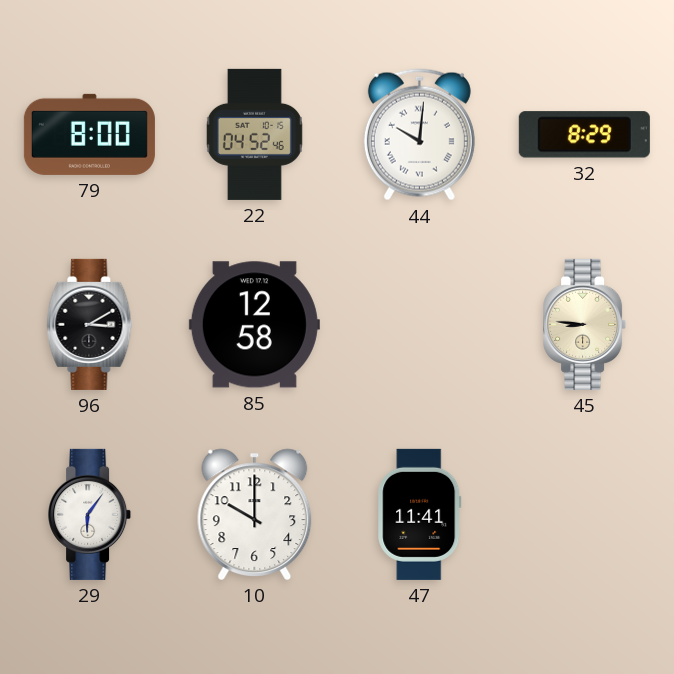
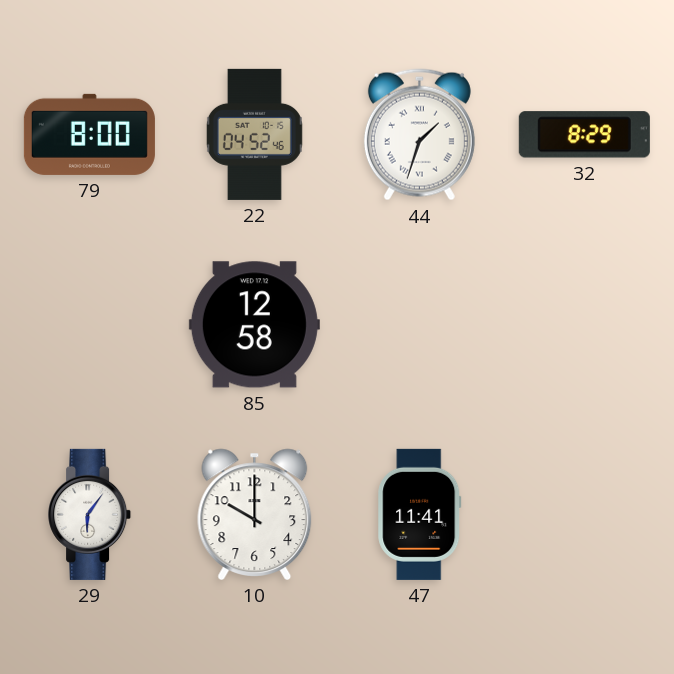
44: 10:01 -> 1:33 (419, 135)
96: 3:10 -> none (90, 324)
45: 8:46 -> none (585, 324)
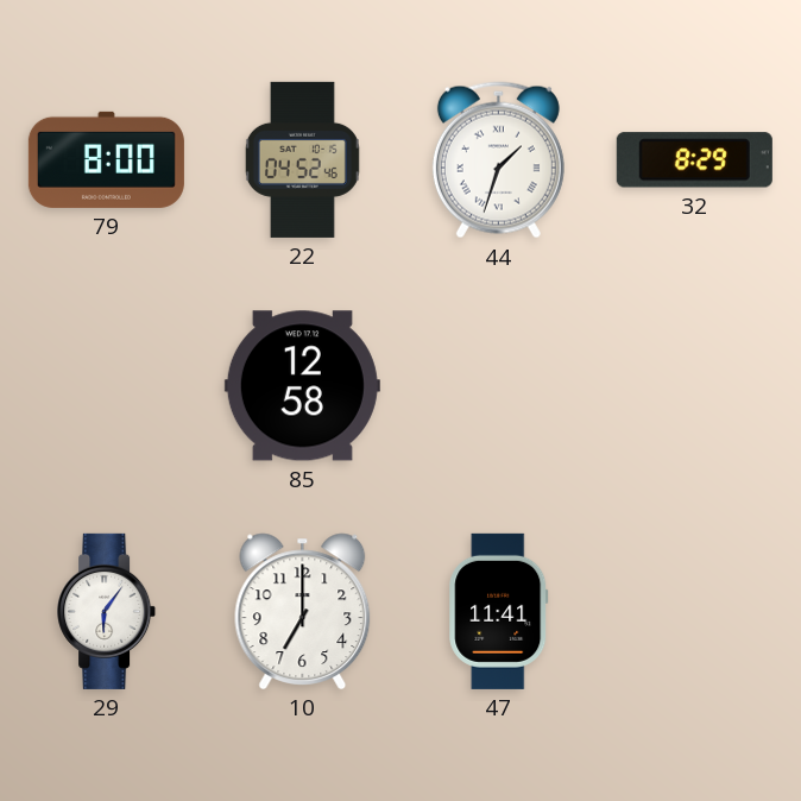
10: 10:00 -> 7:00 (303, 611)
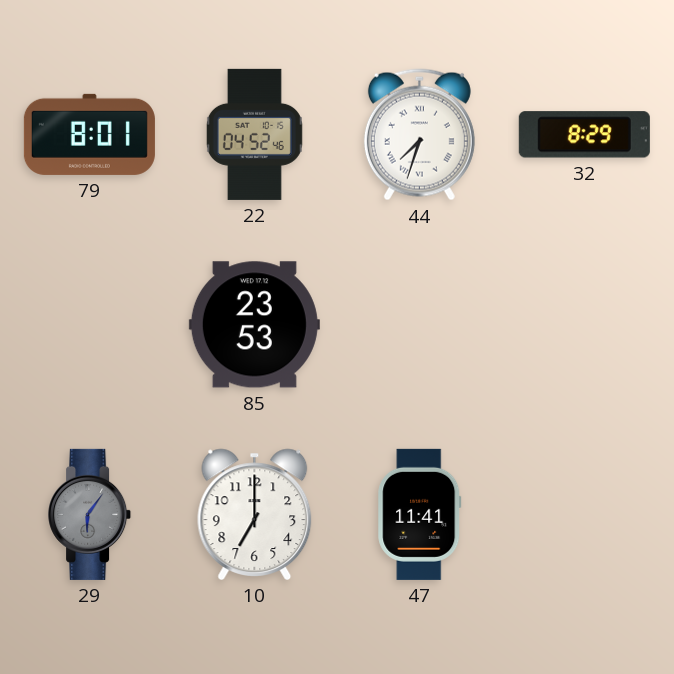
79: 8:00 -> 8:01 (89, 134)
44: 1:33 -> 7:33 (419, 135)
85: 12:58 -> 23:53 (254, 325)
29 dial: white -> grey (90, 514)
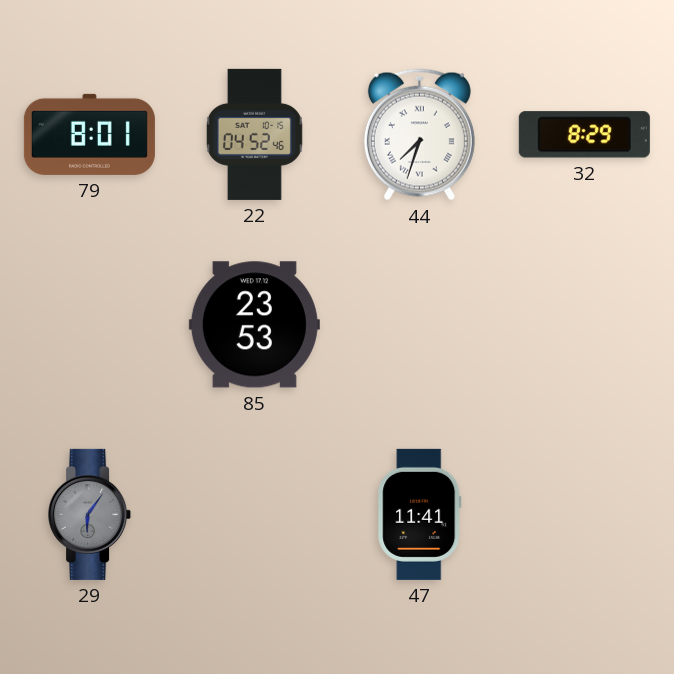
10: 7:00 -> none (255, 514)
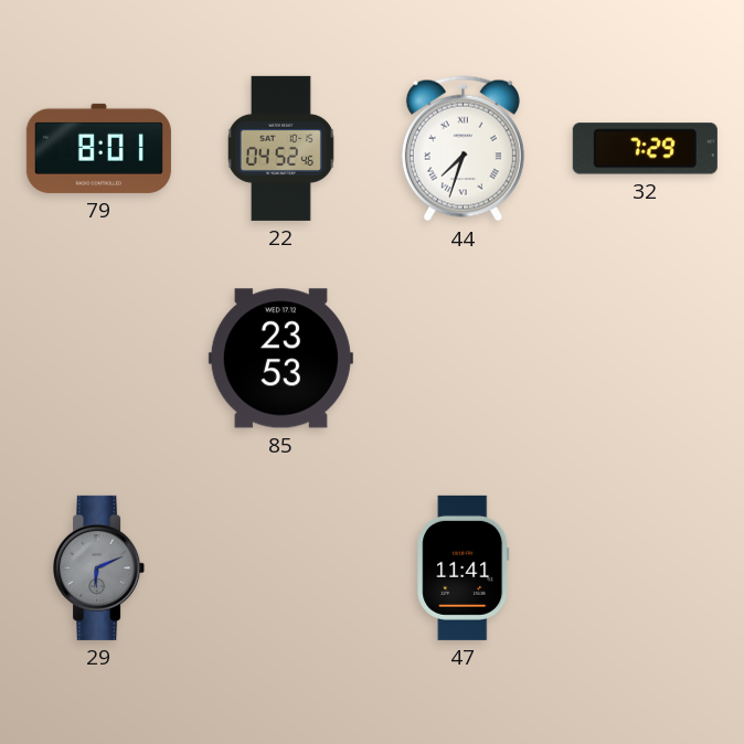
32: 8:29 -> 7:29 (645, 149)
29: 6:06 -> 6:11 (99, 567)
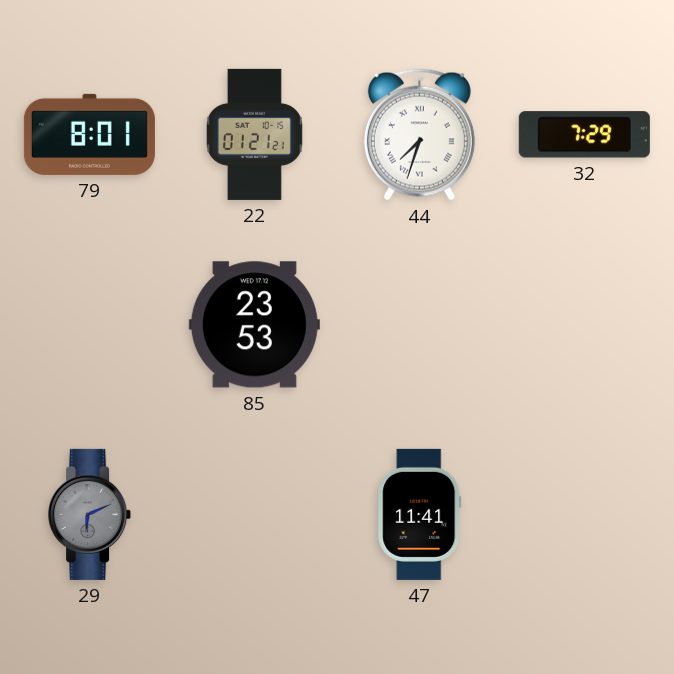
22: 04:52 -> 01:21 (254, 134)
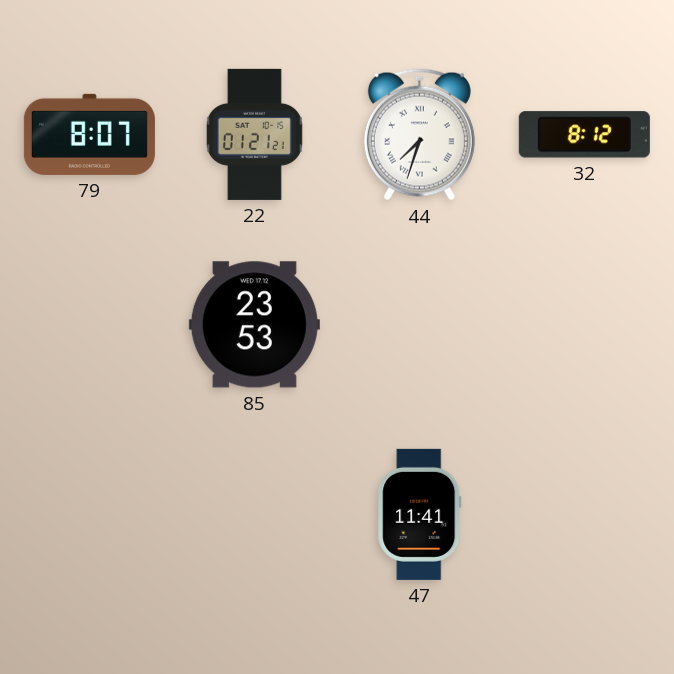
79: 8:01 -> 8:07 (89, 134)
32: 7:29 -> 8:12 (584, 135)
29: 6:11 -> none (90, 514)
